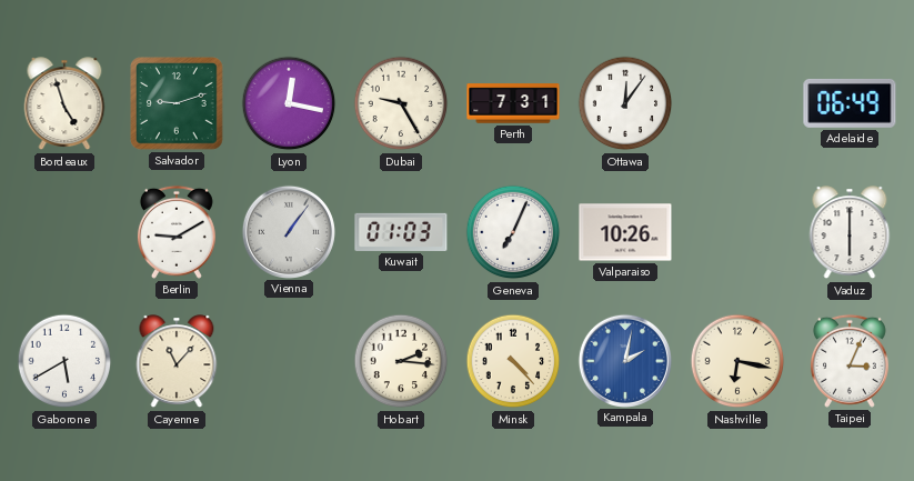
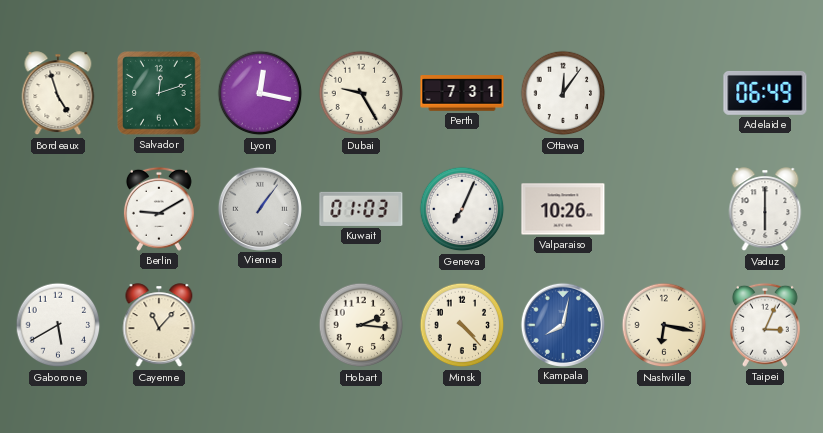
Salvador: 9:12 -> 12:12 (159, 93)
Kampala: 2:02 -> 8:02 (563, 324)
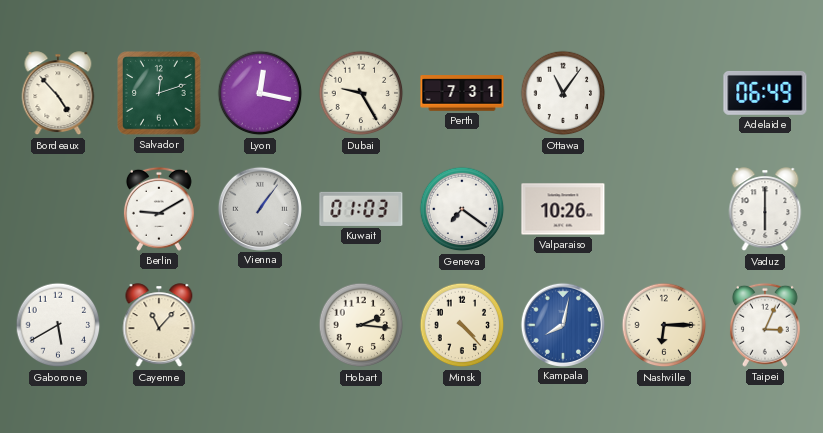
Bordeaux: 4:57 -> 4:53 (58, 94)
Ottawa: 12:06 -> 11:06 (563, 93)
Geneva: 7:04 -> 7:21 (462, 209)
Nashville: 6:17 -> 6:15 (664, 325)
